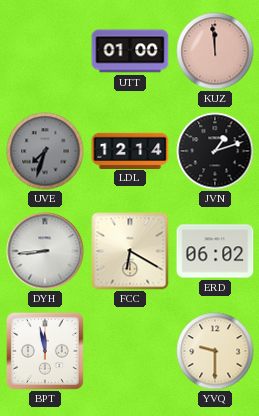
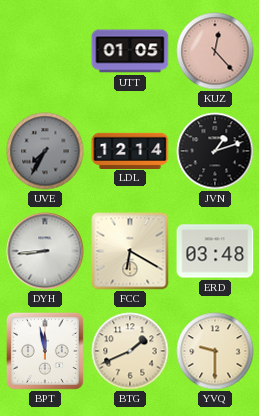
UTT: 01:00 -> 01:05 (130, 51)
KUZ: 11:59 -> 12:23 (215, 51)
UVE: 7:33 -> 7:35 (45, 151)
ERD: 06:02 -> 03:48 (215, 251)
BTG: none -> 1:41 (130, 351)
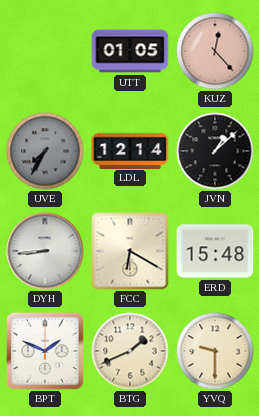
JVN: 1:12 -> 1:08 (215, 151)
ERD: 03:48 -> 15:48 (215, 251)
BPT: 11:58 -> 1:49 (45, 351)
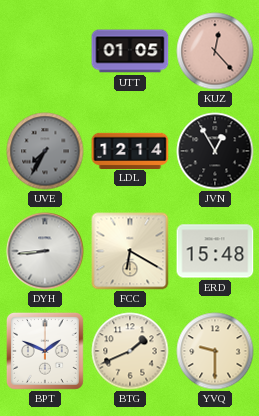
JVN: 1:08 -> 12:55 (215, 151)
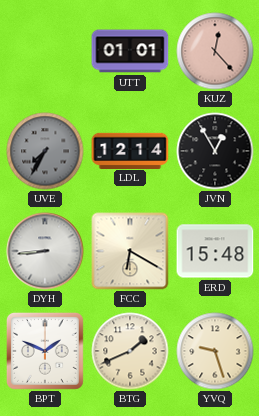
UTT: 01:05 -> 01:01 (130, 51)
YVQ: 9:30 -> 9:27 (215, 351)
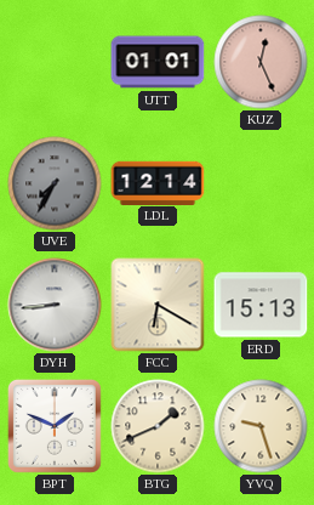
KUZ: 12:23 -> 12:26 (261, 62)
JVN: 12:55 -> none (215, 151)
ERD: 15:48 -> 15:13 (261, 305)
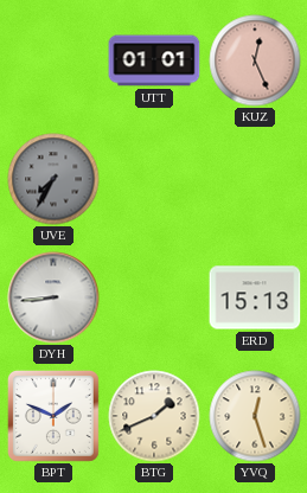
LDL: 12:14 -> none (158, 182)
FCC: 6:20 -> none (158, 305)
YVQ: 9:27 -> 12:27 (255, 416)
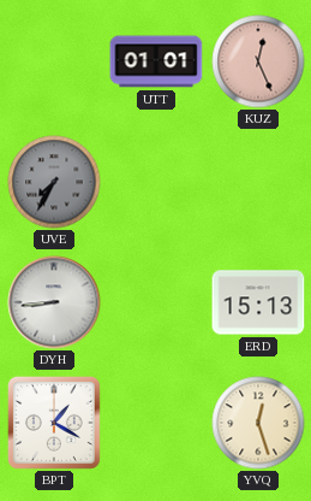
BPT: 1:49 -> 1:20 (54, 423)
BTG: 1:41 -> none (154, 416)
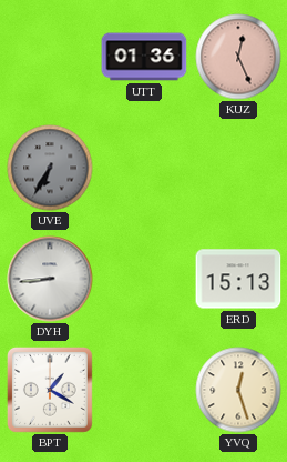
UTT: 01:01 -> 01:36 (144, 57)
UVE: 7:35 -> 6:35 (50, 168)
